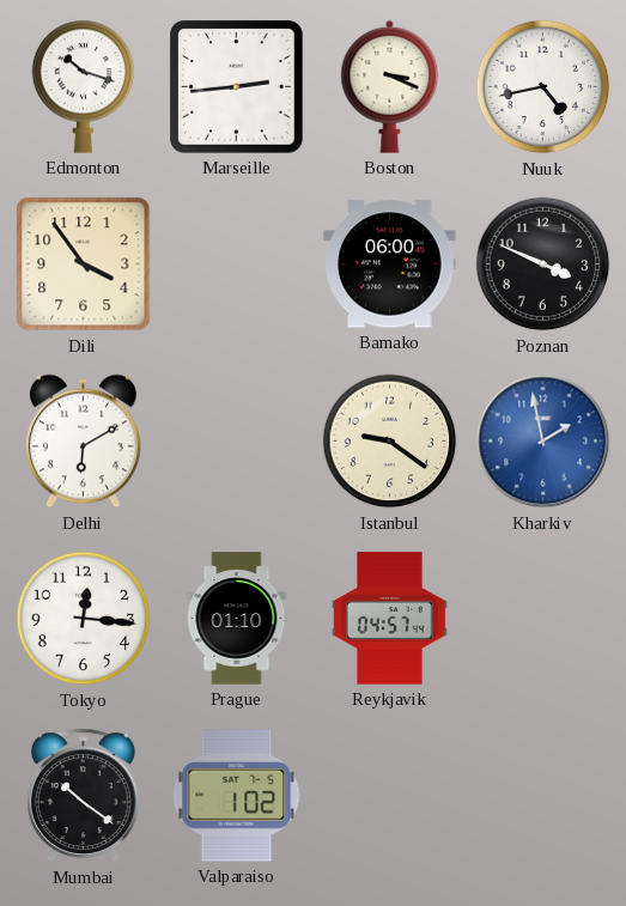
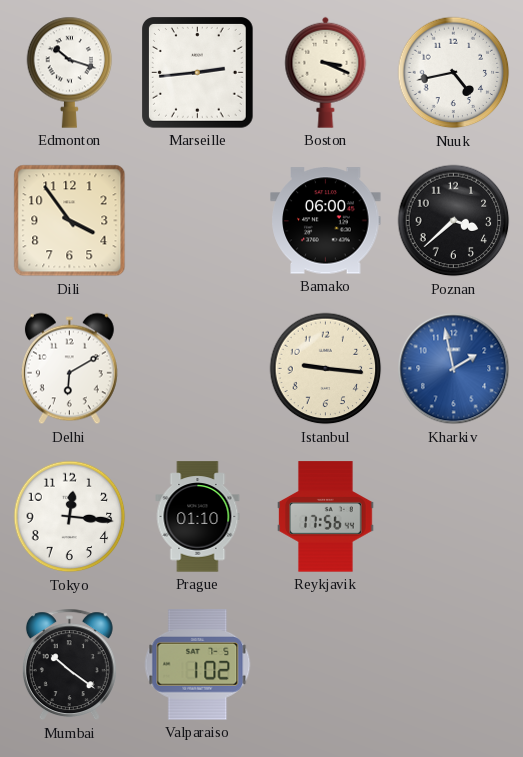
Poznan: 3:49 -> 3:38 (454, 221)
Istanbul: 9:21 -> 9:16 (326, 369)
Reykjavik: 04:57 -> 17:56 (326, 517)
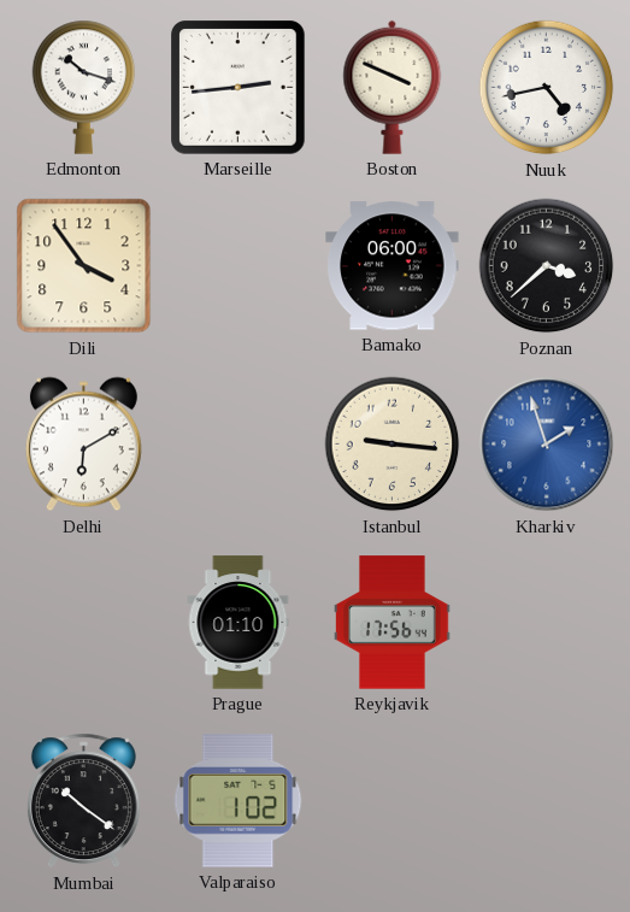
Boston: 3:19 -> 3:49 (393, 87)
Kharkiv: 1:58 -> 1:57 (547, 445)
Tokyo: 12:16 -> none (70, 517)
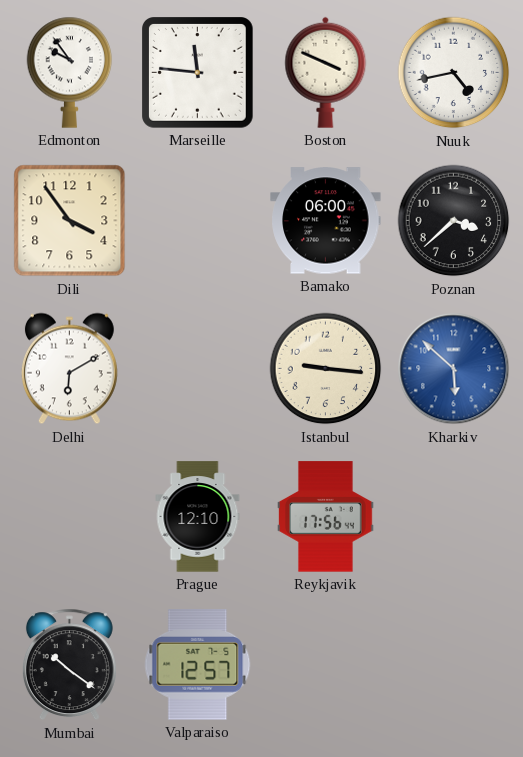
Edmonton: 10:18 -> 9:54 (70, 72)
Marseille: 2:44 -> 11:46 (198, 73)
Kharkiv: 1:57 -> 5:52 (454, 369)
Prague: 01:10 -> 12:10 (198, 517)
Valparaiso: 1:02 -> 12:57 (198, 665)
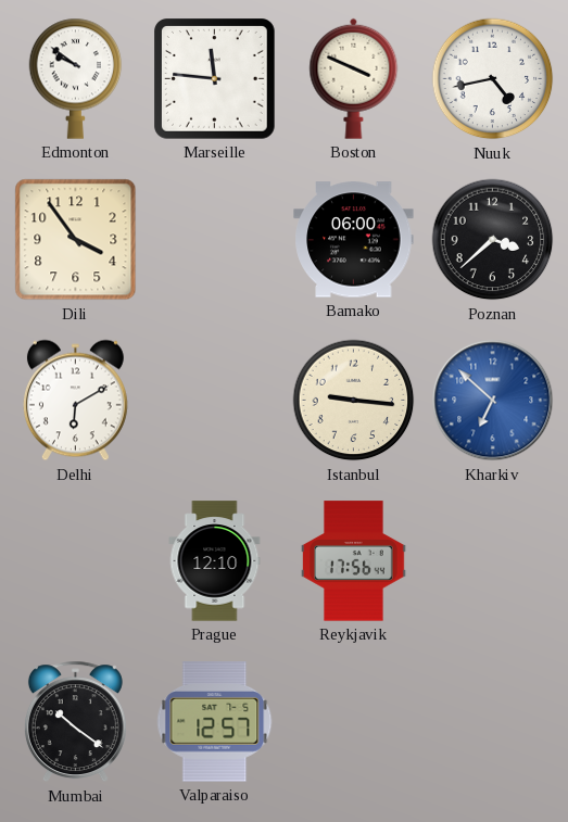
Edmonton: 9:54 -> 9:51 (76, 78)
Kharkiv: 5:52 -> 6:52 (493, 401)
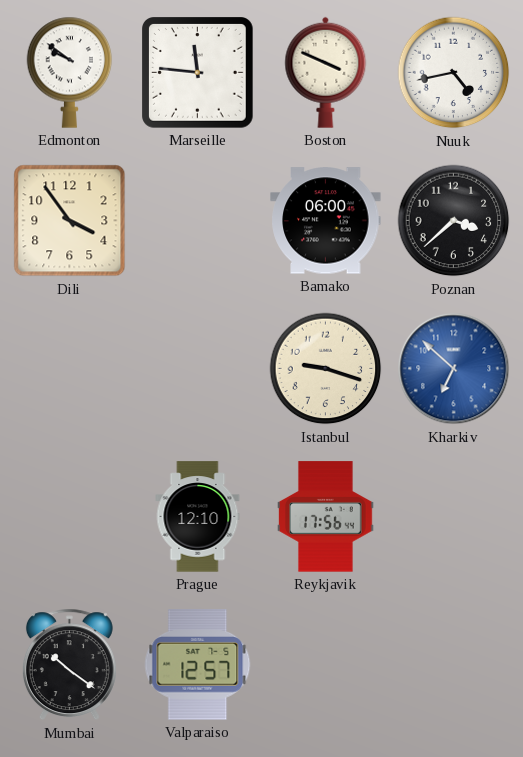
Delhi: 6:10 -> none (75, 401)
Istanbul: 9:16 -> 9:18 (326, 369)
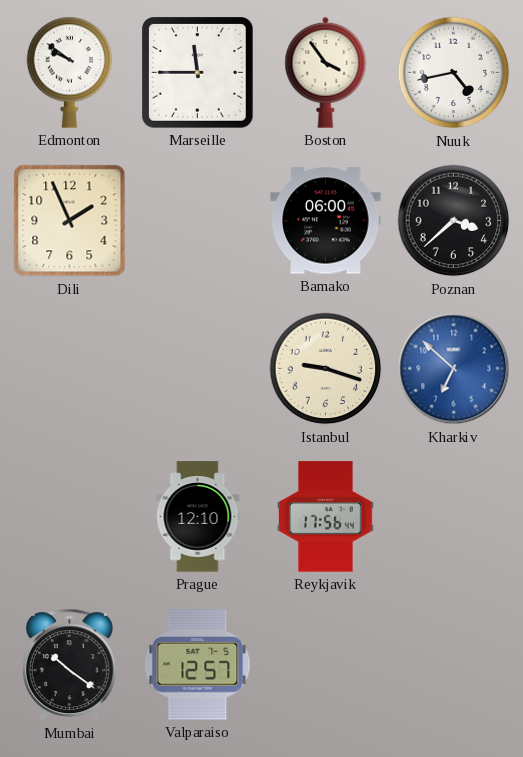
Marseille: 11:46 -> 11:45 (198, 73)
Boston: 3:49 -> 3:54 (326, 72)
Dili: 3:54 -> 1:56 (70, 221)
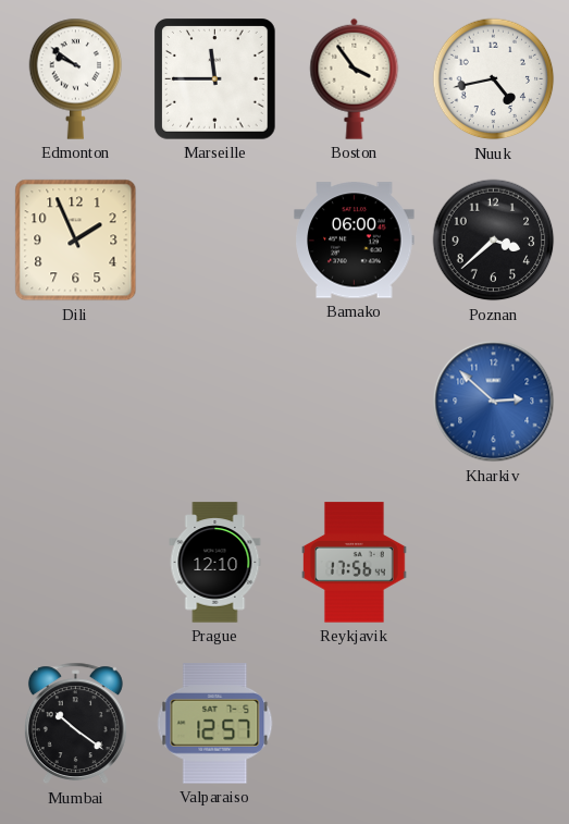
Istanbul: 9:18 -> none (326, 369)
Kharkiv: 6:52 -> 2:52 (494, 402)
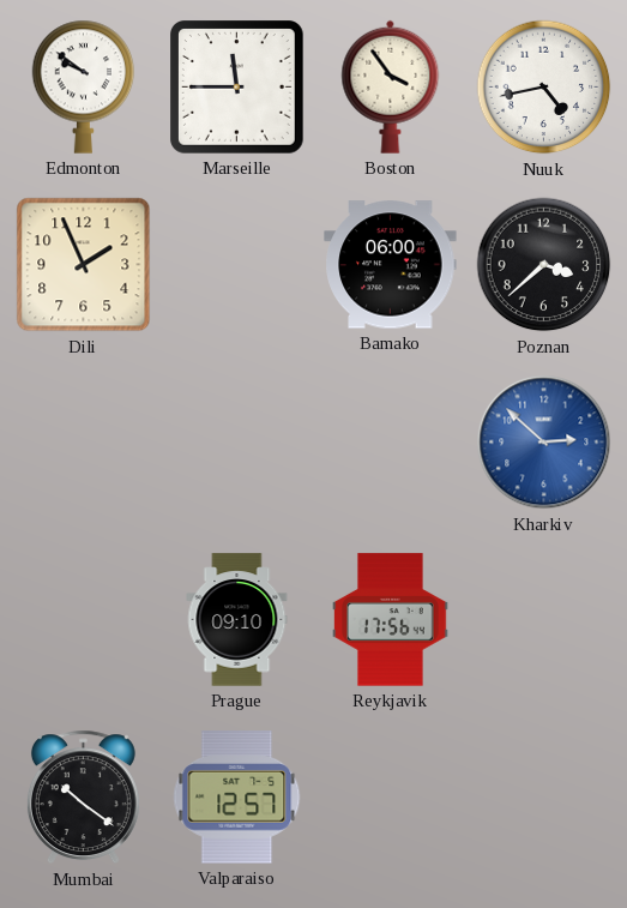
Prague: 12:10 -> 09:10 (237, 620)
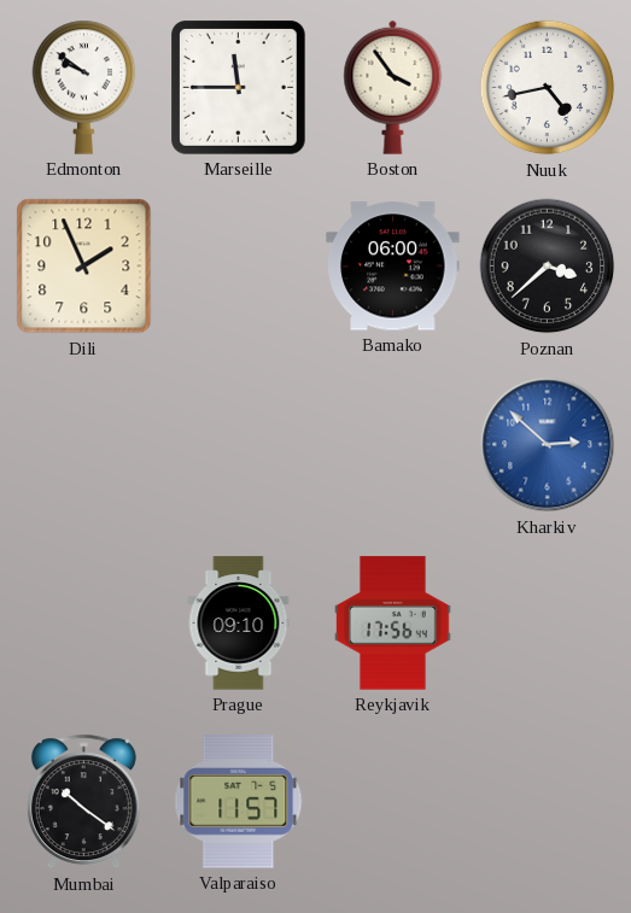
Valparaiso: 12:57 -> 11:57 (239, 802)
